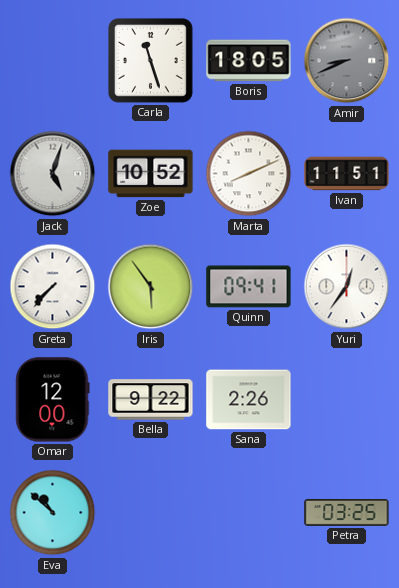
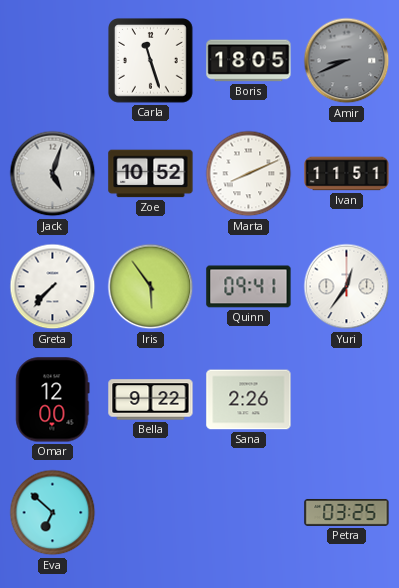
Eva: 10:52 -> 6:52 (53, 513)
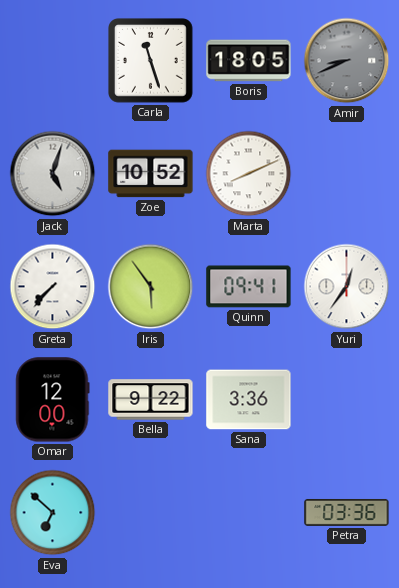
Ivan: 11:51 -> none (347, 174)
Sana: 2:26 -> 3:36 (249, 400)
Petra: 03:25 -> 03:36 (347, 512)
